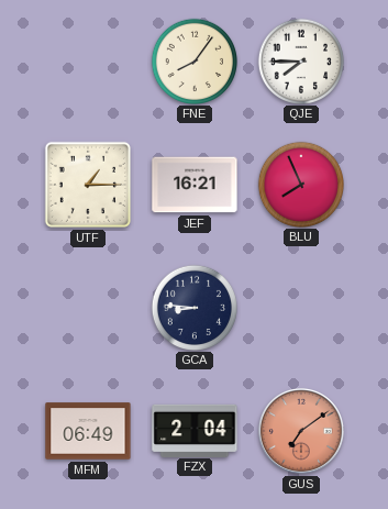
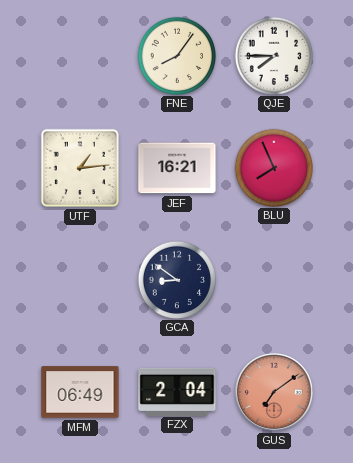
UTF: 1:15 -> 1:14 (80, 168)
GCA: 8:46 -> 8:51 (176, 279)
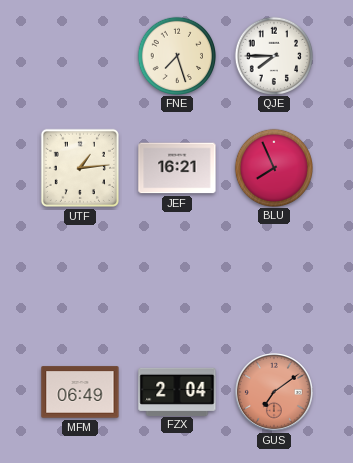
FNE: 8:06 -> 7:27 (176, 55)
GCA: 8:51 -> none (176, 279)
